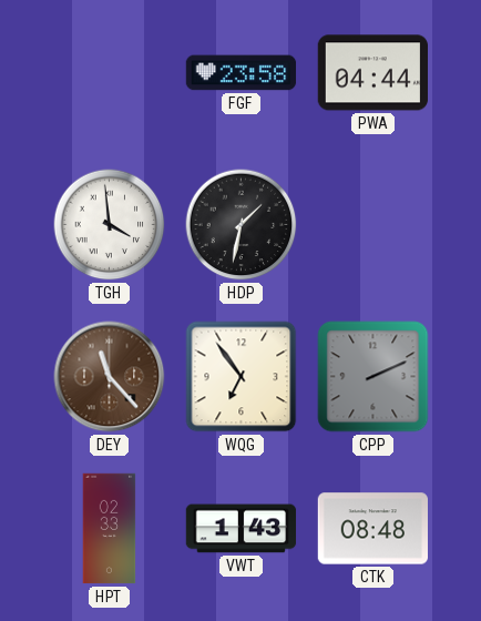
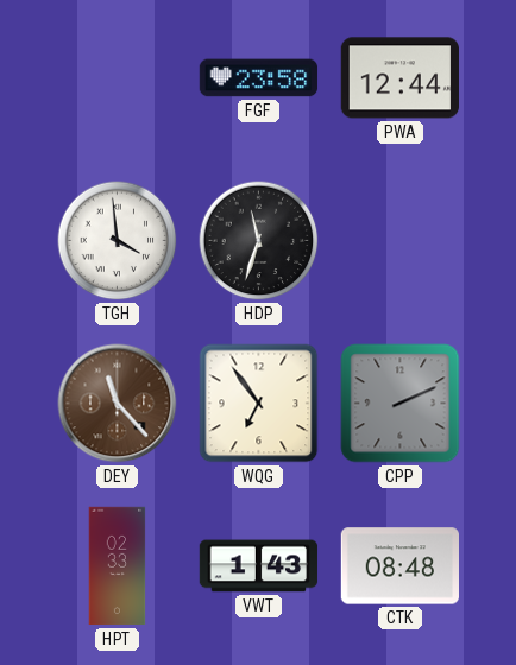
PWA: 04:44 -> 12:44 (399, 78)
HDP: 1:32 -> 11:33 (259, 241)
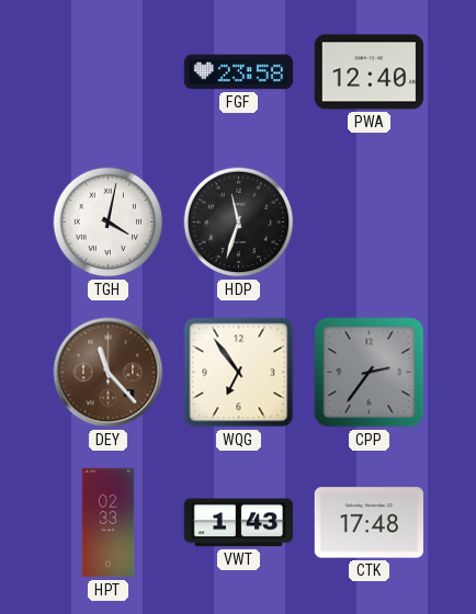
PWA: 12:44 -> 12:40 (369, 72)
TGH: 3:59 -> 4:02 (109, 223)
CPP: 2:11 -> 2:36 (370, 373)
CTK: 08:48 -> 17:48 (369, 523)
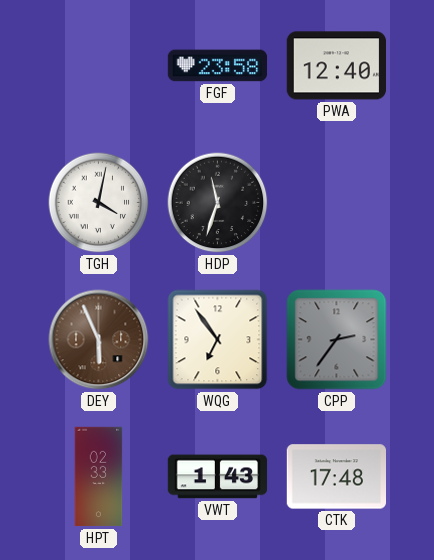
DEY: 11:23 -> 5:56 (99, 340)
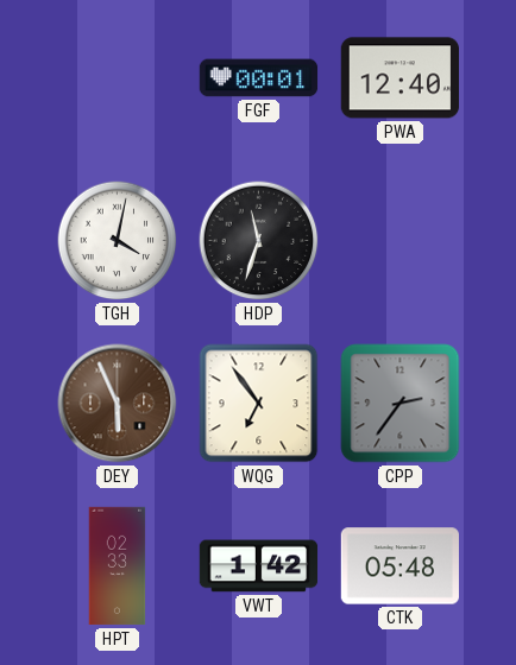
FGF: 23:58 -> 00:01 (259, 78)
VWT: 1:43 -> 1:42 (259, 566)
CTK: 17:48 -> 05:48 (399, 566)
